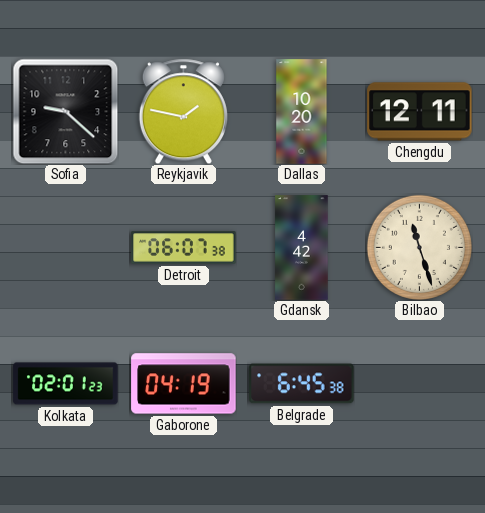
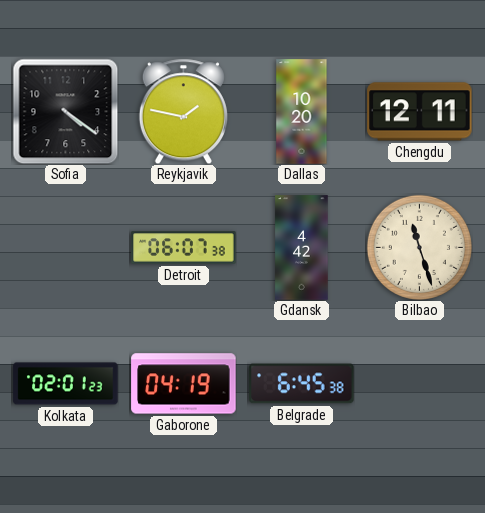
Sofia: 9:22 -> 4:21 (65, 111)
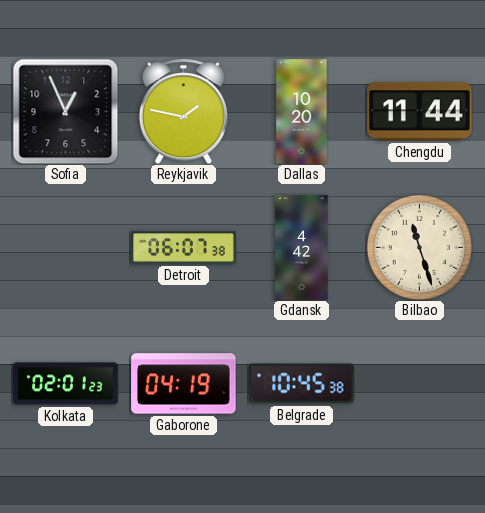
Sofia: 4:21 -> 12:56 (65, 111)
Chengdu: 12:11 -> 11:44 (420, 112)
Belgrade: 6:45 -> 10:45 (302, 384)
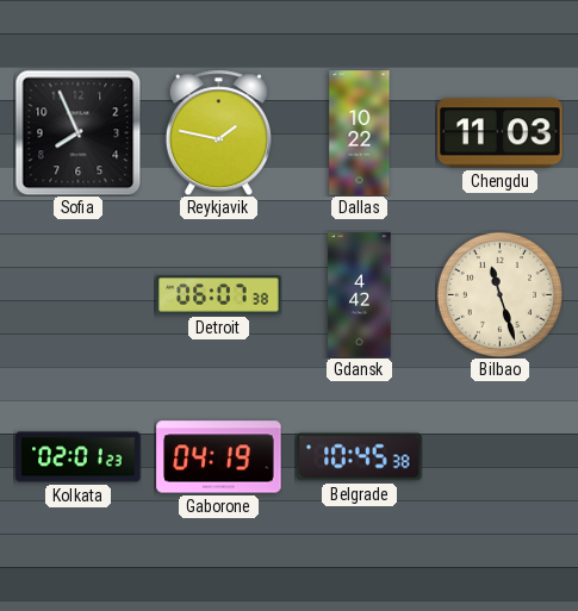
Sofia: 12:56 -> 7:56 (77, 132)
Dallas: 10:20 -> 10:22 (360, 133)
Chengdu: 11:44 -> 11:03 (501, 133)
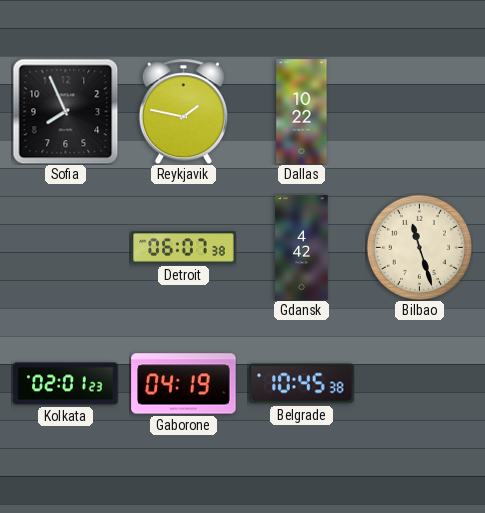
Chengdu: 11:03 -> none (501, 133)
